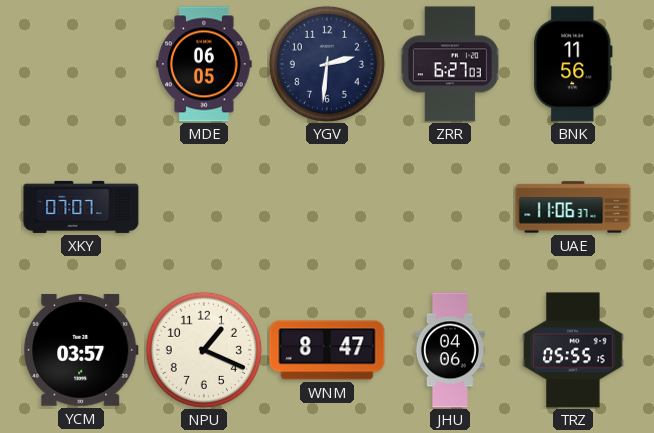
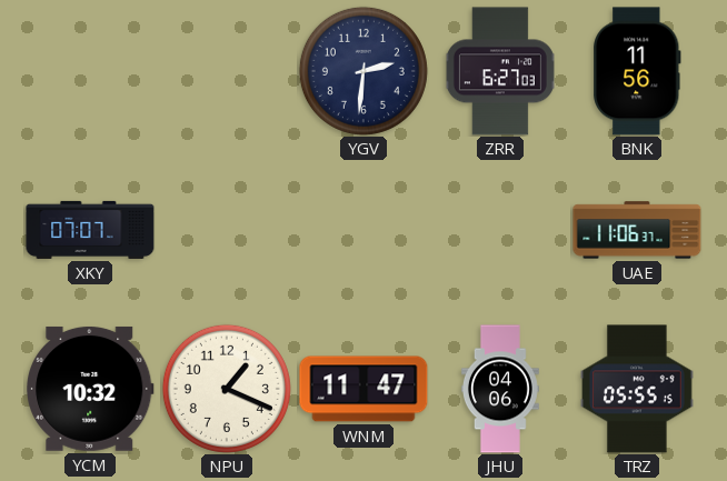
MDE: 06:05 -> none (204, 64)
YCM: 03:57 -> 10:32 (91, 389)
WNM: 8:47 -> 11:47 (363, 389)
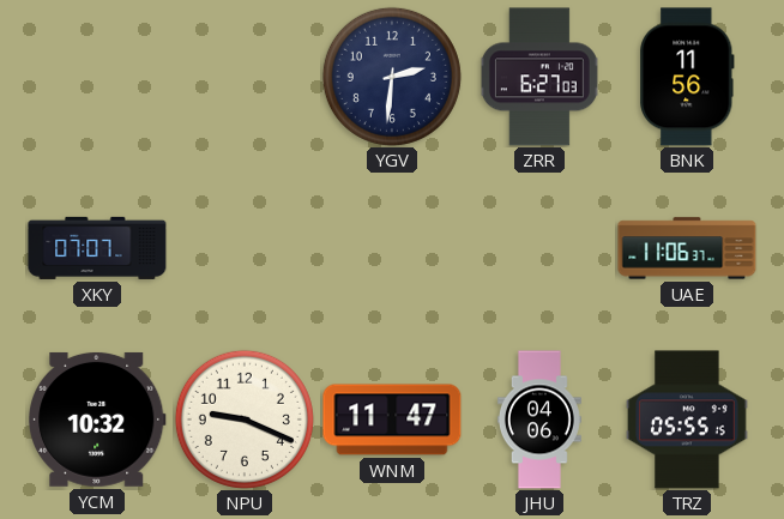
NPU: 1:19 -> 9:19 (245, 420)
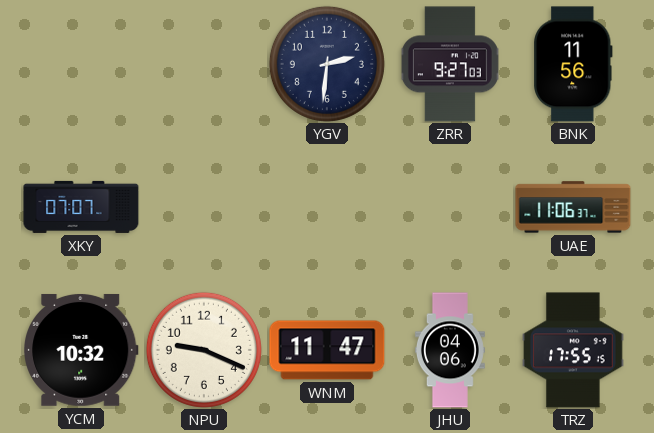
ZRR: 6:27 -> 9:27 (450, 64)
TRZ: 05:55 -> 17:55 (573, 350)
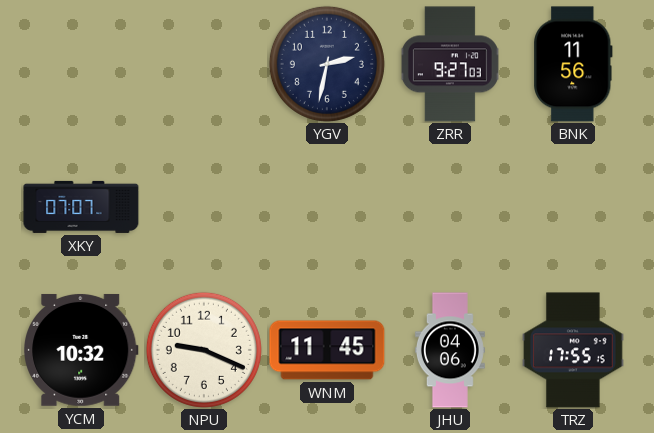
YGV: 2:31 -> 2:32 (327, 64)
UAE: 11:06 -> none (573, 207)
WNM: 11:47 -> 11:45 (327, 350)
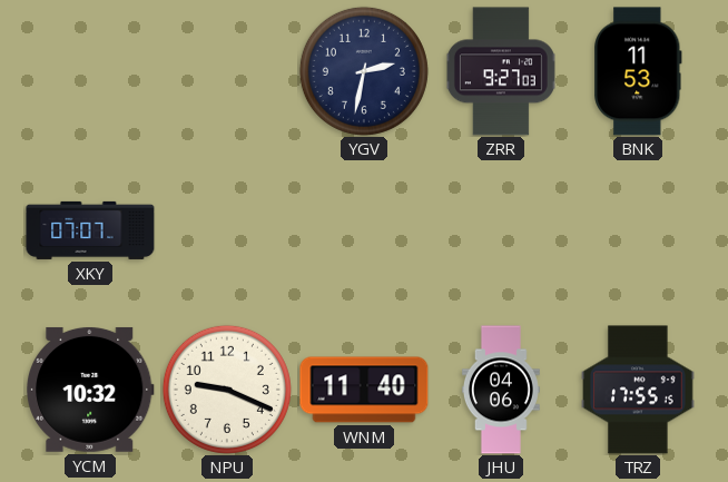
BNK: 11:56 -> 11:53 (638, 71)
WNM: 11:45 -> 11:40 (364, 390)
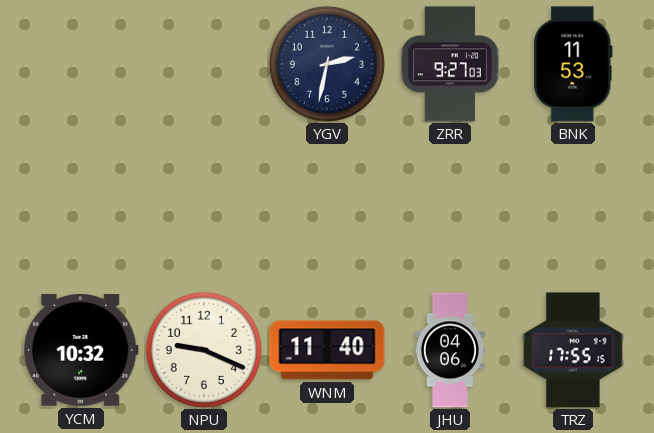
XKY: 07:07 -> none (90, 230)
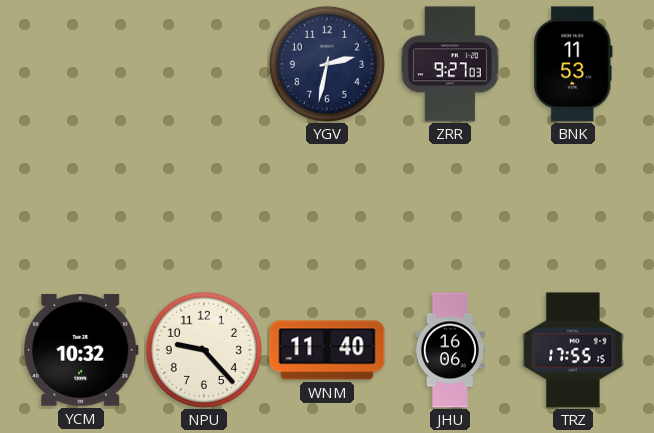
NPU: 9:19 -> 9:23 (204, 350)
JHU: 04:06 -> 16:06 (450, 350)
